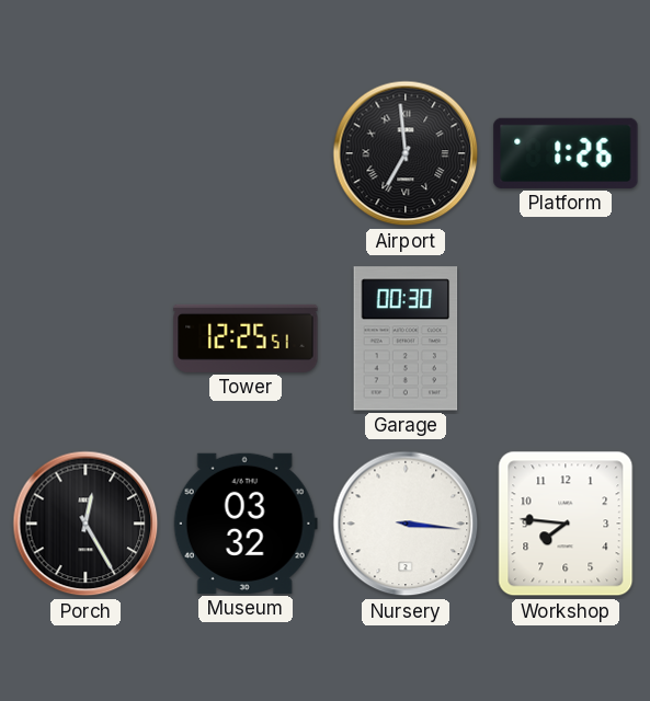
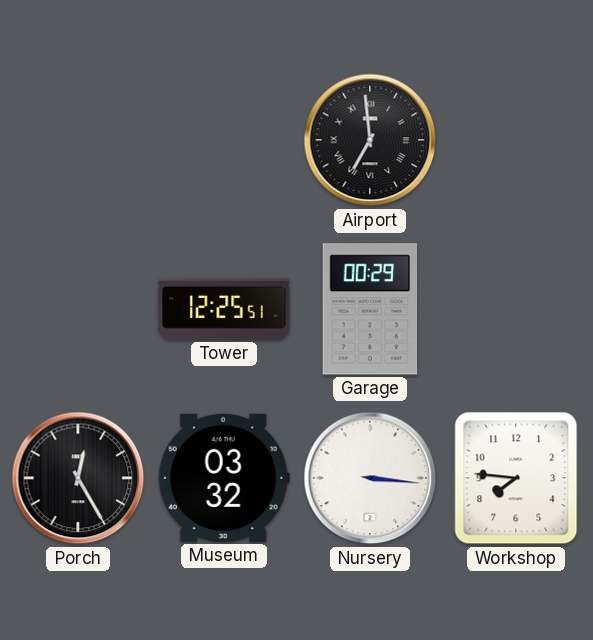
Platform: 1:26 -> none (566, 153)
Garage: 00:30 -> 00:29 (370, 309)
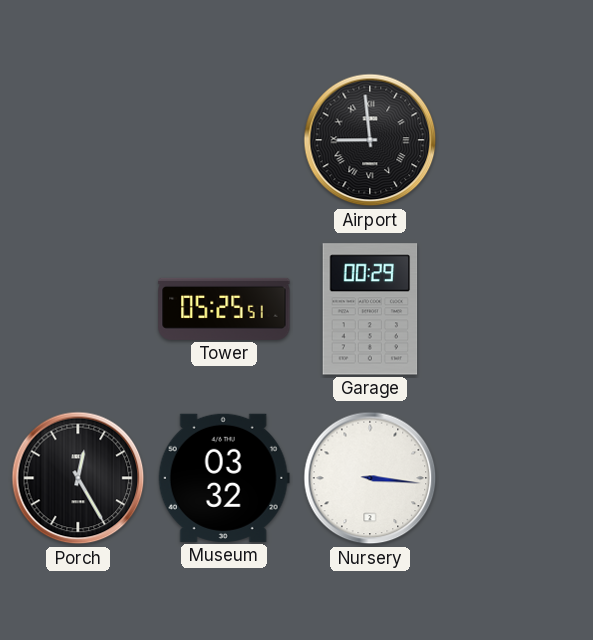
Airport: 6:59 -> 8:59 (370, 140)
Tower: 12:25 -> 05:25 (224, 309)
Workshop: 7:46 -> none (516, 478)
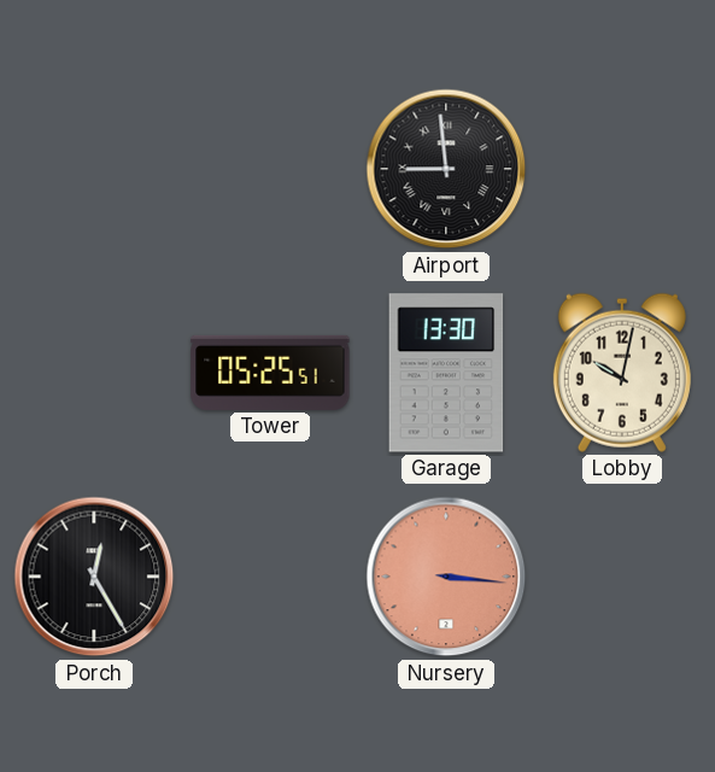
Garage: 00:29 -> 13:30 (446, 373)
Lobby: none -> 10:02 (622, 373)
Museum: 03:32 -> none (224, 478)
Nursery dial: white -> salmon (446, 577)
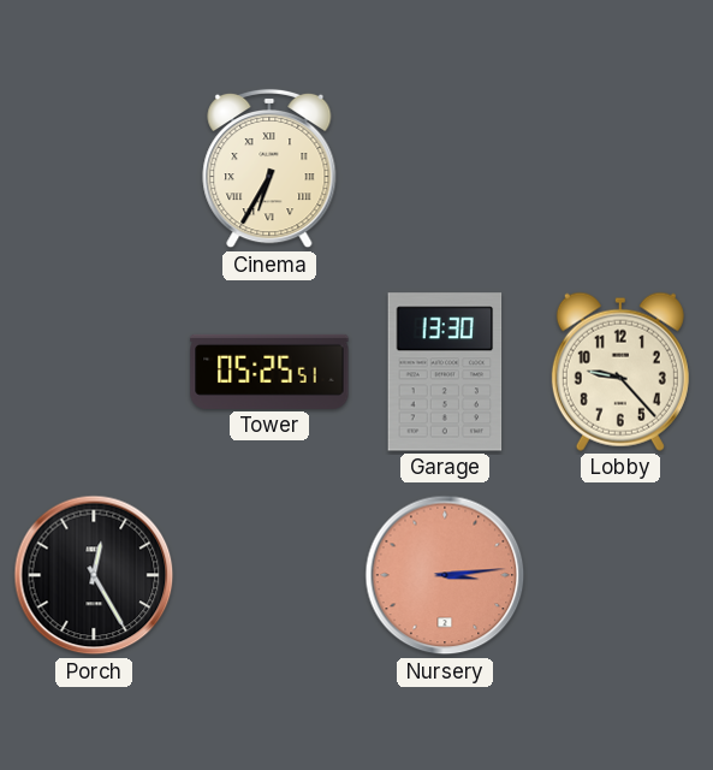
Cinema: none -> 6:35 (269, 168)
Airport: 8:59 -> none (446, 169)
Lobby: 10:02 -> 9:23 (620, 372)
Nursery: 3:16 -> 3:14 (445, 575)
